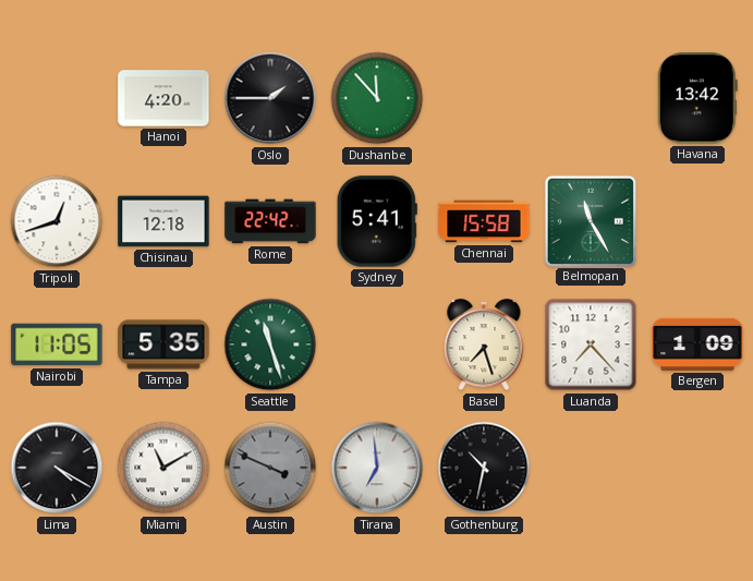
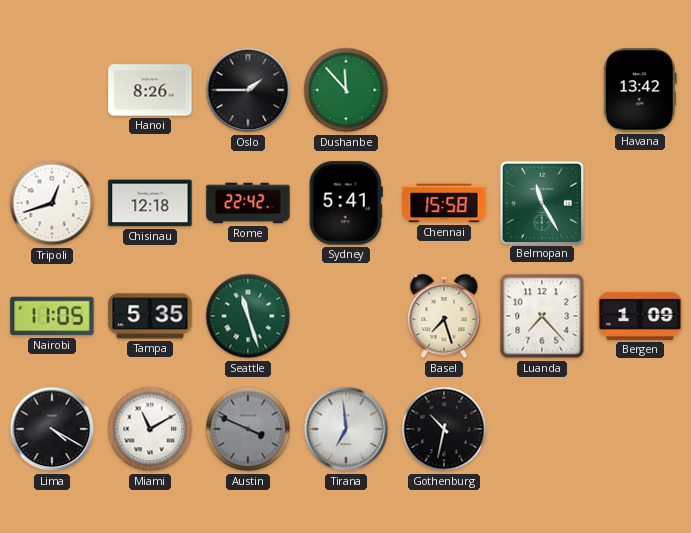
Hanoi: 4:20 -> 8:26 (150, 90)
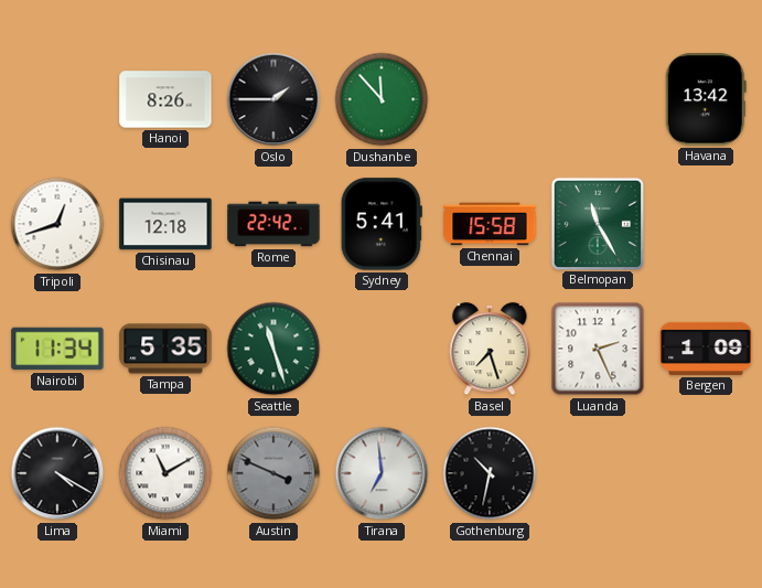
Nairobi: 11:05 -> 11:34 (57, 349)
Luanda: 7:23 -> 2:26 (598, 349)
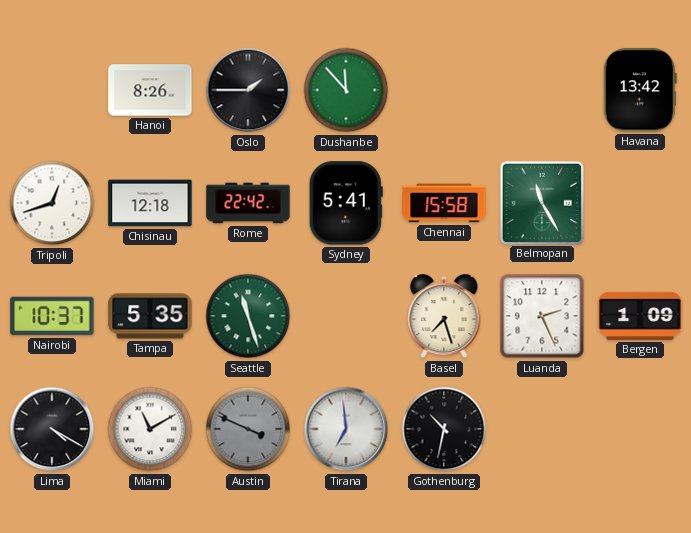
Nairobi: 11:34 -> 10:37 (52, 316)
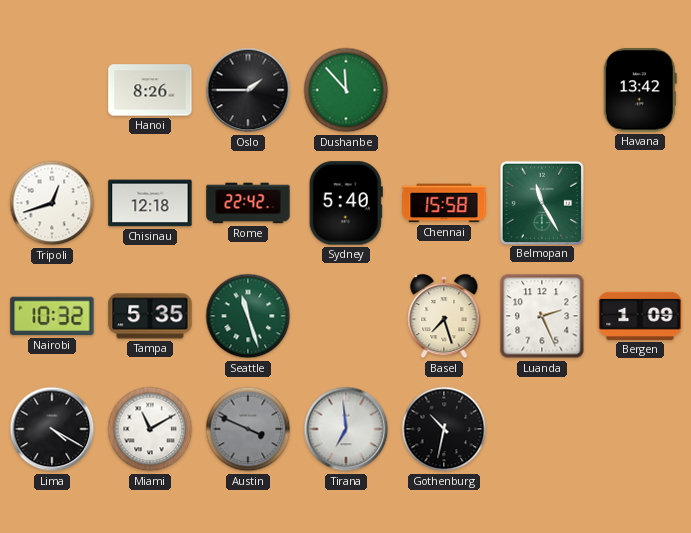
Sydney: 5:41 -> 5:40 (346, 203)
Nairobi: 10:37 -> 10:32 (52, 316)
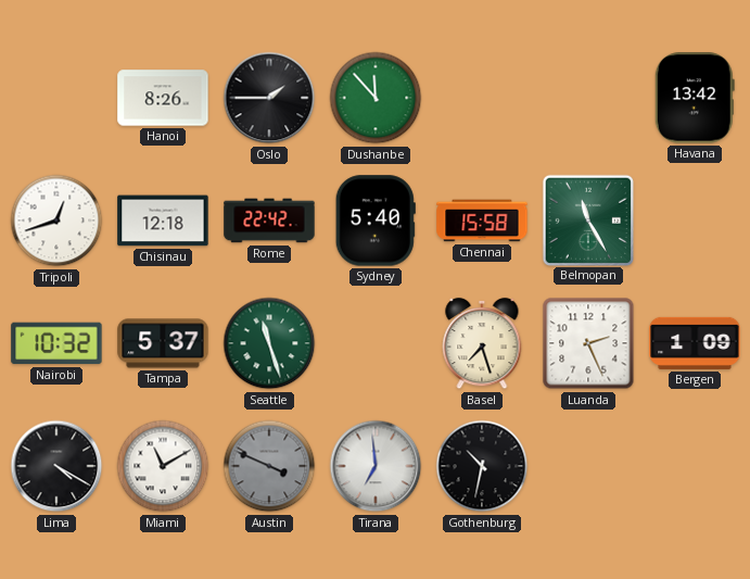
Tampa: 5:35 -> 5:37 (163, 343)
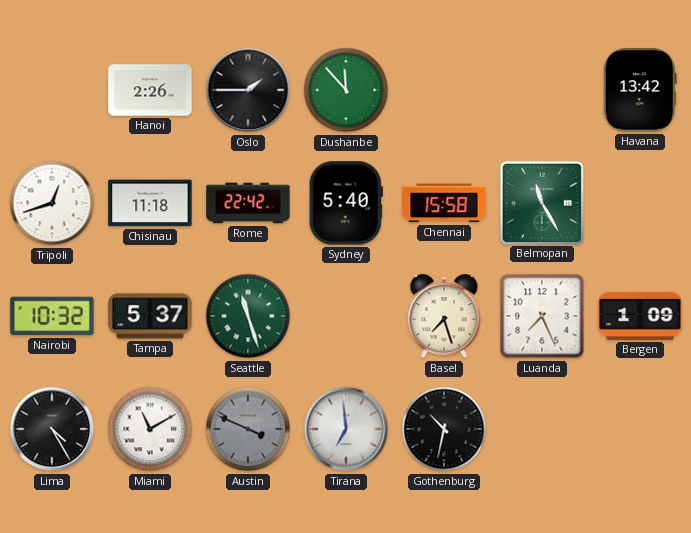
Hanoi: 8:26 -> 2:26 (150, 90)
Chisinau: 12:18 -> 11:18 (150, 203)
Luanda: 2:26 -> 7:26 (542, 316)
Lima: 4:20 -> 4:25 (52, 429)
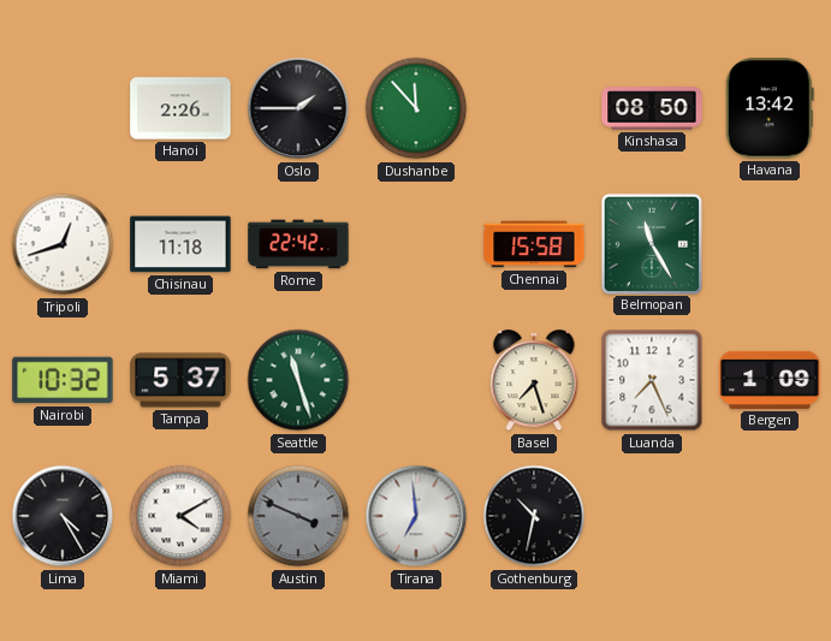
Kinshasa: none -> 08:50 (652, 108)
Sydney: 5:40 -> none (346, 203)
Miami: 11:10 -> 4:10 (180, 516)
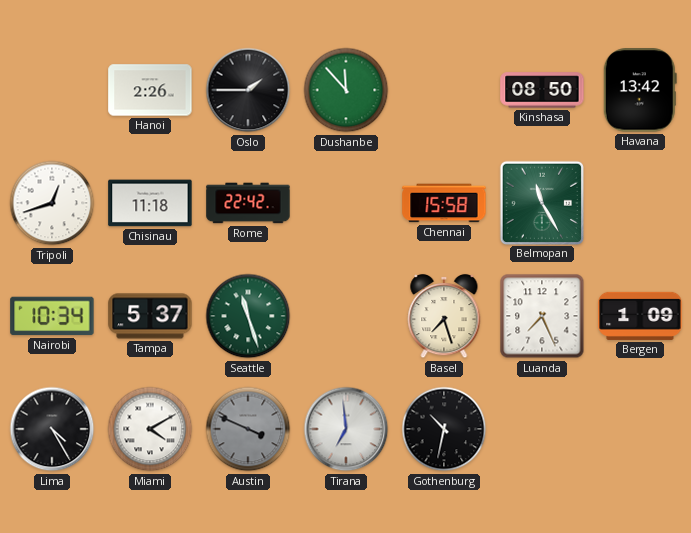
Nairobi: 10:32 -> 10:34 (52, 316)
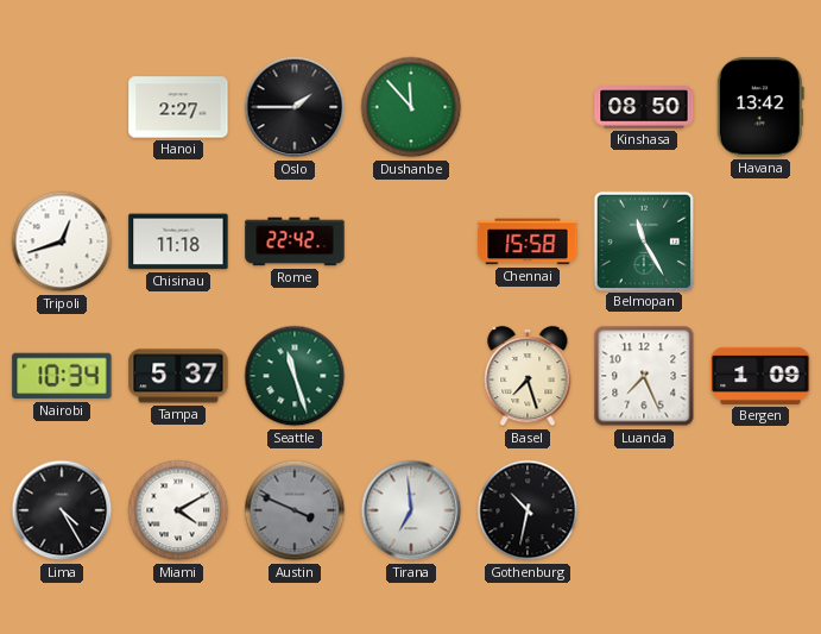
Hanoi: 2:26 -> 2:27 (178, 107)
